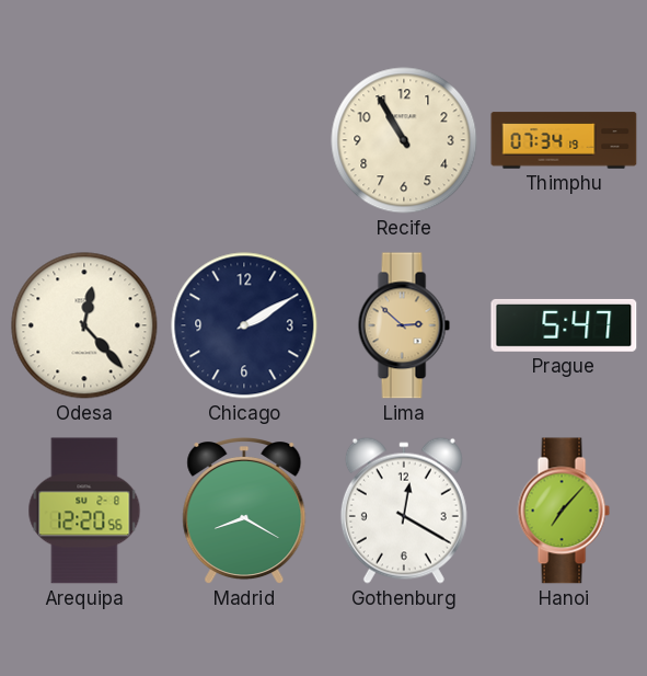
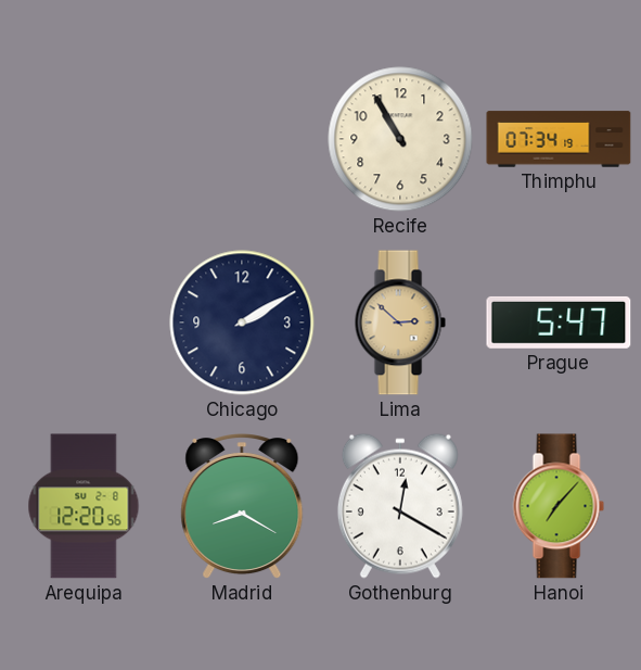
Odesa: 12:23 -> none (84, 325)
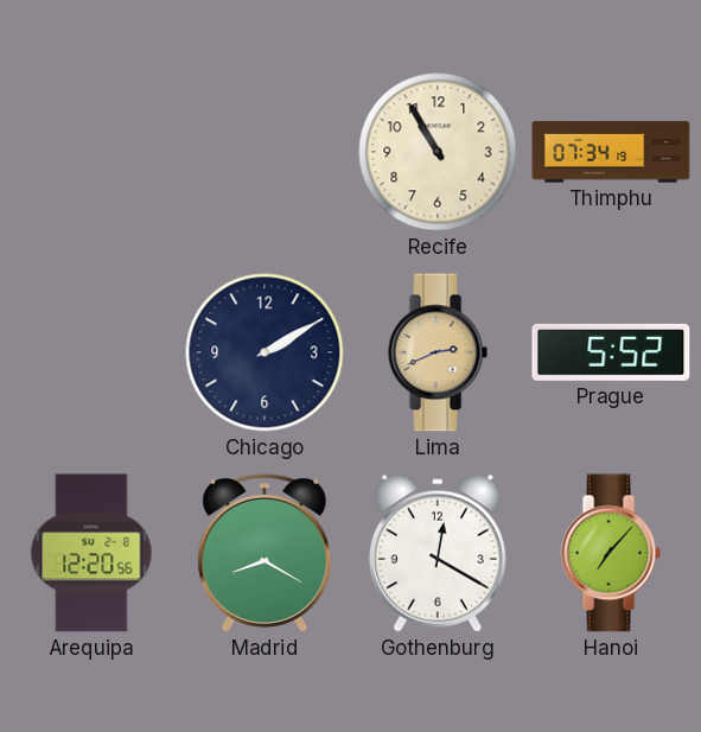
Lima: 2:52 -> 2:41 (438, 352)
Prague: 5:47 -> 5:52 (611, 352)
